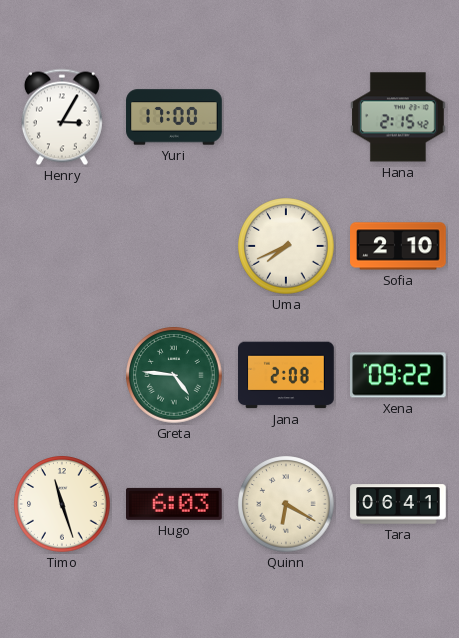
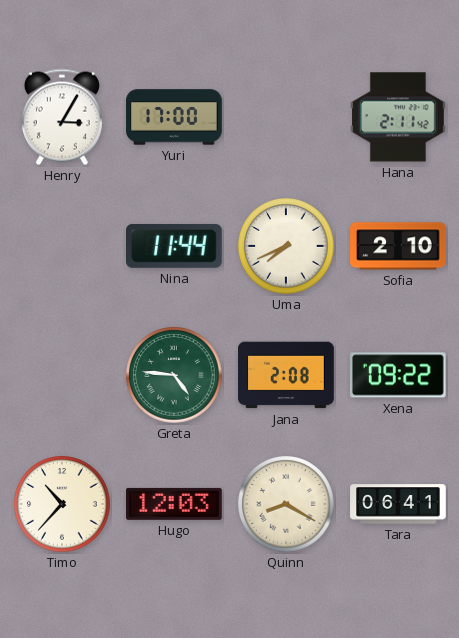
Hana: 2:15 -> 2:11 (399, 117)
Nina: none -> 11:44 (175, 246)
Timo: 11:27 -> 10:37 (62, 504)
Hugo: 6:03 -> 12:03 (175, 504)
Quinn: 6:20 -> 8:20 (286, 504)
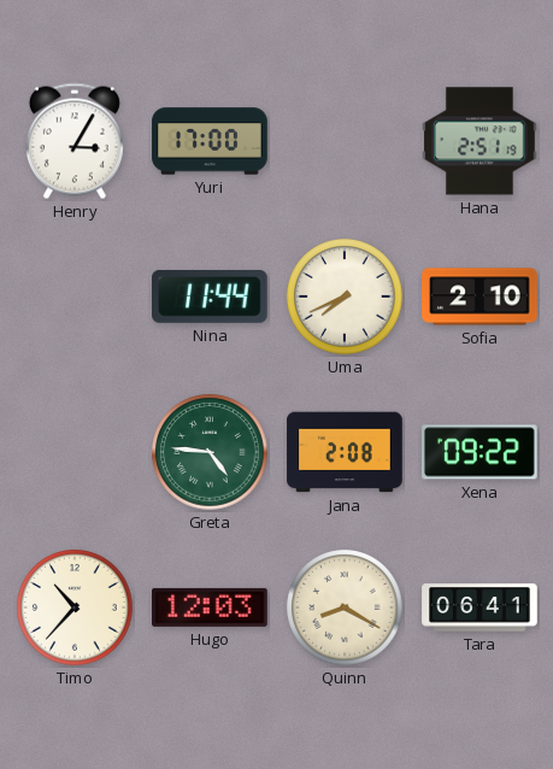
Hana: 2:11 -> 2:51 (481, 141)
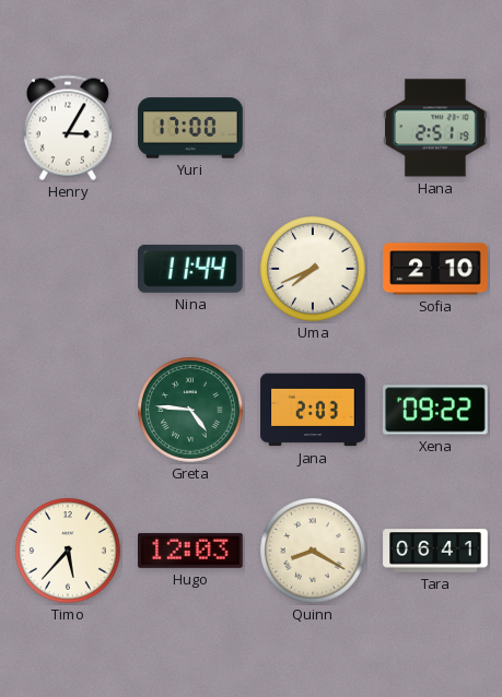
Jana: 2:08 -> 2:03 (313, 410)
Timo: 10:37 -> 5:37 (68, 551)
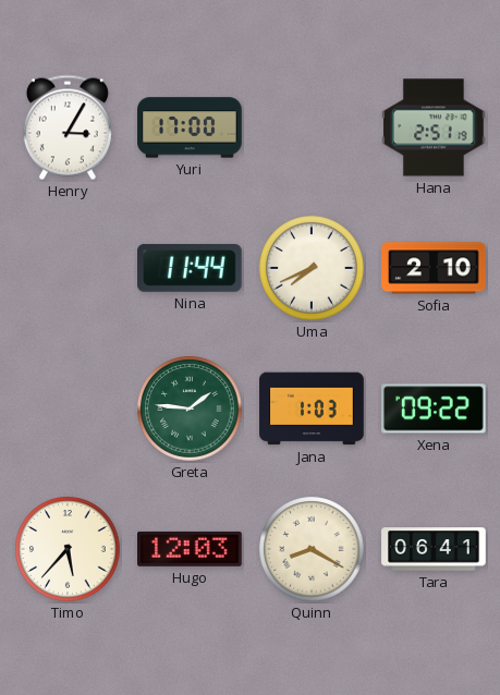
Greta: 4:46 -> 1:46 (190, 409)
Jana: 2:03 -> 1:03 (312, 409)
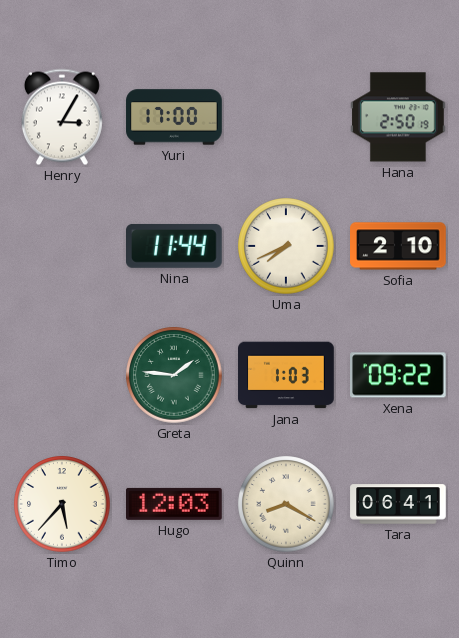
Hana: 2:51 -> 2:50 (399, 117)
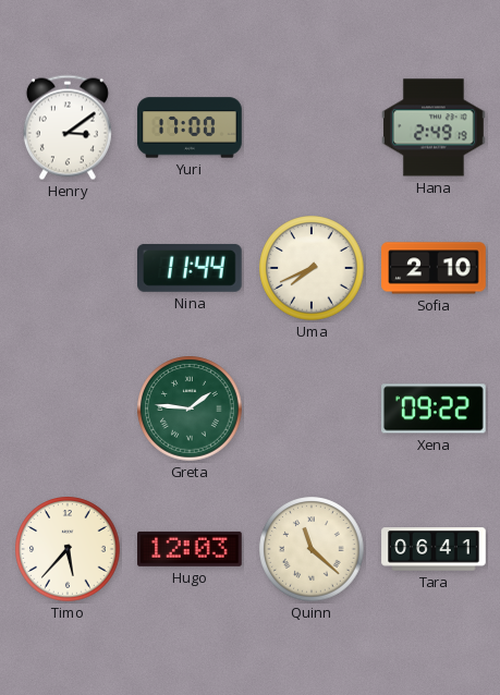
Henry: 3:05 -> 3:09 (68, 127)
Hana: 2:50 -> 2:49 (435, 127)
Jana: 1:03 -> none (286, 375)
Quinn: 8:20 -> 11:22 (312, 549)
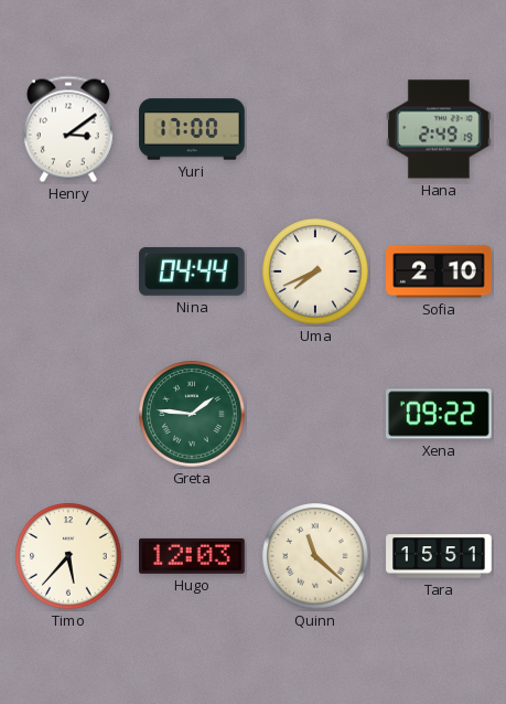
Nina: 11:44 -> 04:44 (193, 271)
Tara: 06:41 -> 15:51 (439, 556)
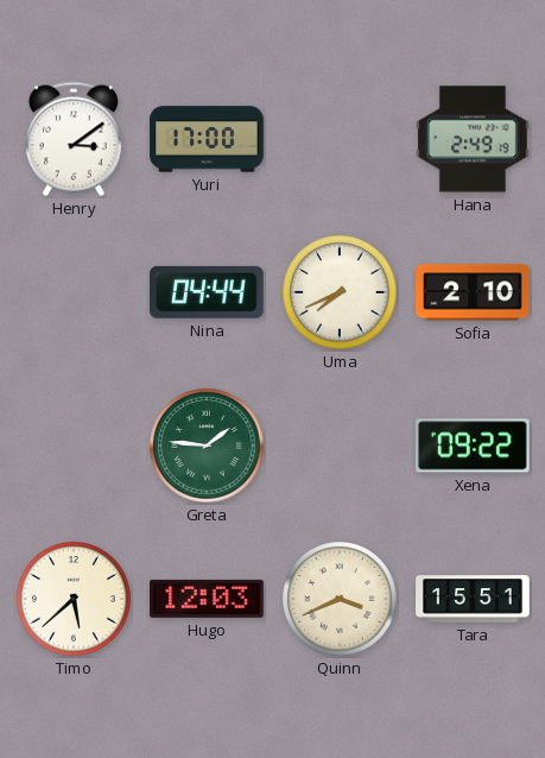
Timo: 5:37 -> 5:38 (74, 599)
Quinn: 11:22 -> 3:41 (340, 599)
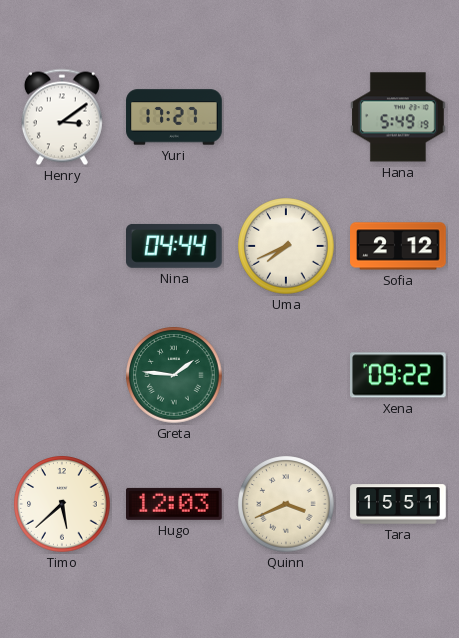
Yuri: 17:00 -> 17:27 (174, 117)
Hana: 2:49 -> 5:49 (399, 117)
Sofia: 2:10 -> 2:12 (398, 246)
